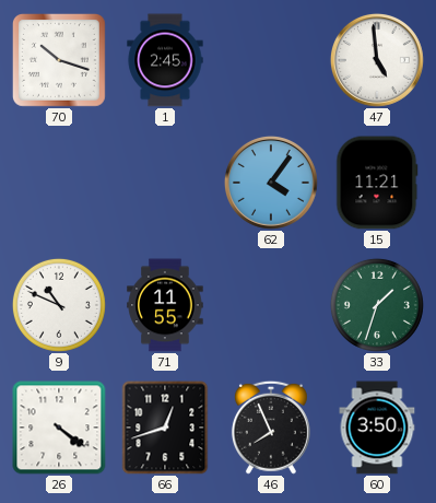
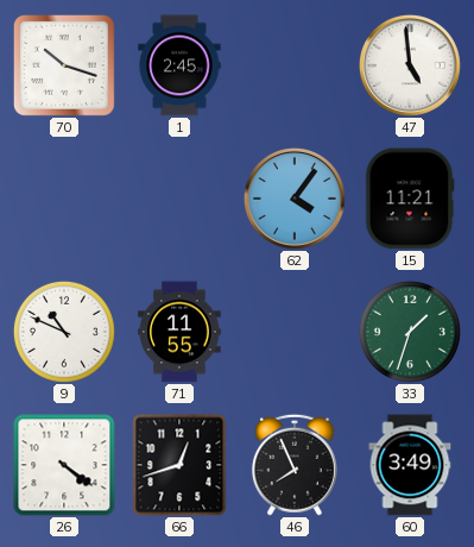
60: 3:50 -> 3:49 (410, 465)
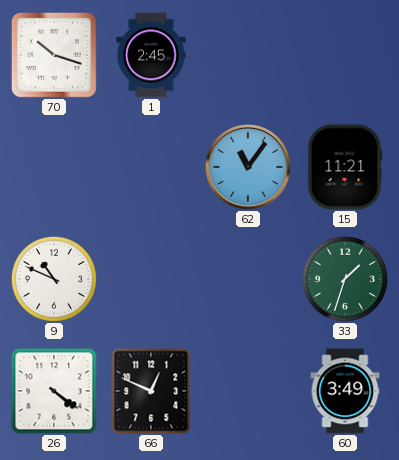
47: 4:59 -> none (410, 65)
62: 4:06 -> 11:06 (248, 167)
71: 11:55 -> none (179, 332)
66: 12:42 -> 12:49 (151, 391)
46: 7:56 -> none (295, 465)
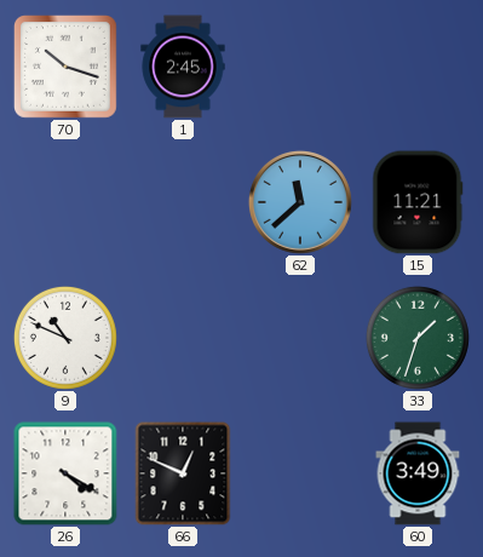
62: 11:06 -> 11:38 (300, 202)
26: 4:21 -> 4:20 (65, 473)
